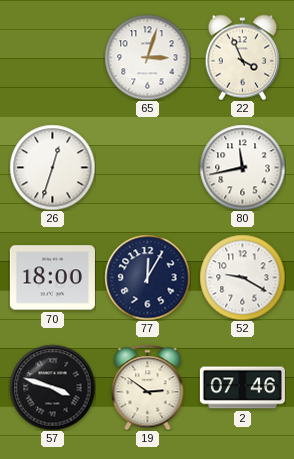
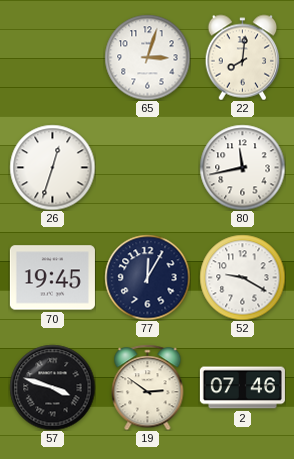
22: 3:56 -> 8:01 (243, 57)
70: 18:00 -> 19:45 (52, 278)
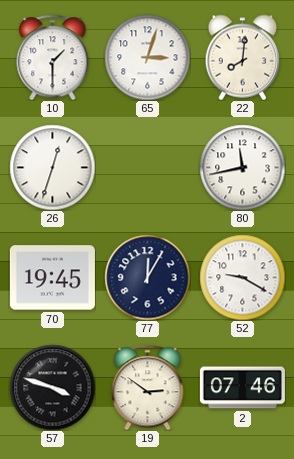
10: none -> 1:30 (53, 57)
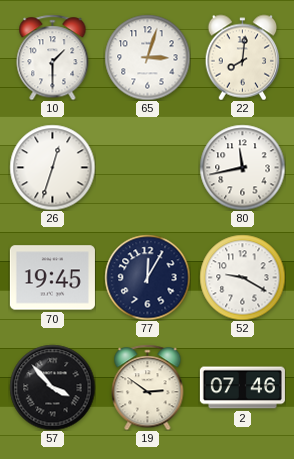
57: 3:48 -> 3:53 (52, 387)
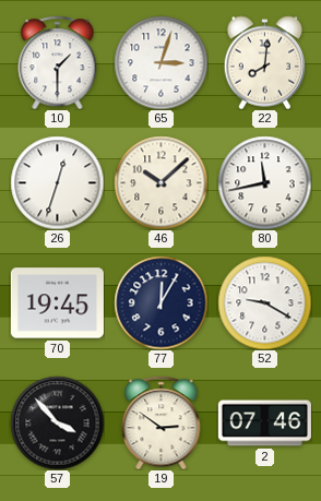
46: none -> 10:08 (160, 182)
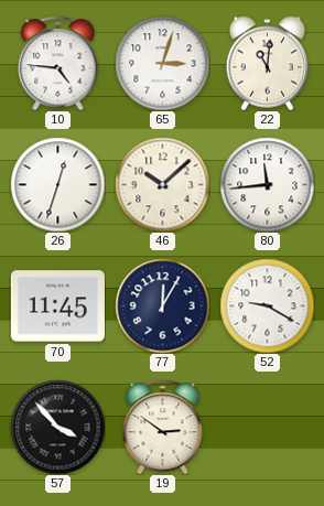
10: 1:30 -> 4:46 (58, 63)
22: 8:01 -> 11:01 (268, 63)
80: 11:43 -> 11:44 (267, 184)
70: 19:45 -> 11:45 (57, 306)
2: 07:46 -> none (264, 424)
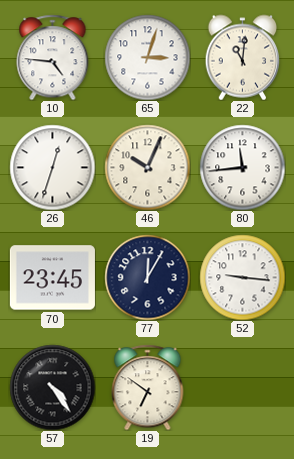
46: 10:08 -> 10:04 (147, 167)
70: 11:45 -> 23:45 (52, 278)
52: 9:20 -> 9:16 (242, 277)
57: 3:53 -> 4:24 (52, 387)
19: 2:51 -> 6:51 (148, 387)
